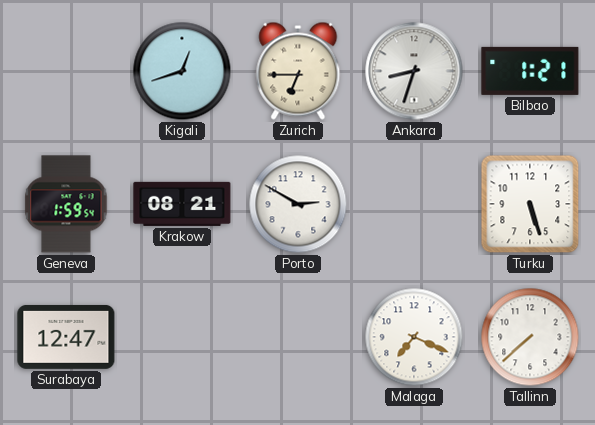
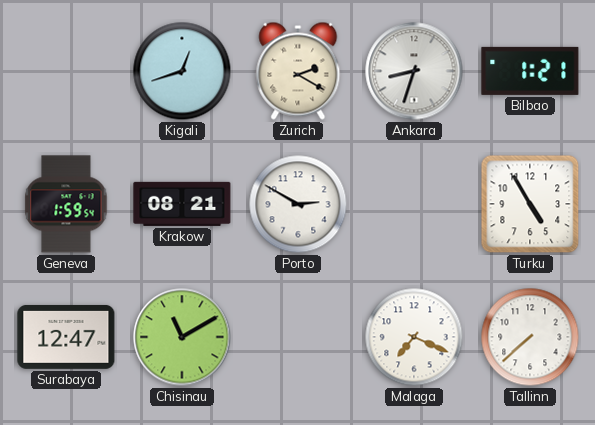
Zurich: 6:45 -> 2:20 (298, 71)
Turku: 5:27 -> 4:55 (530, 204)
Chisinau: none -> 11:10 (182, 337)
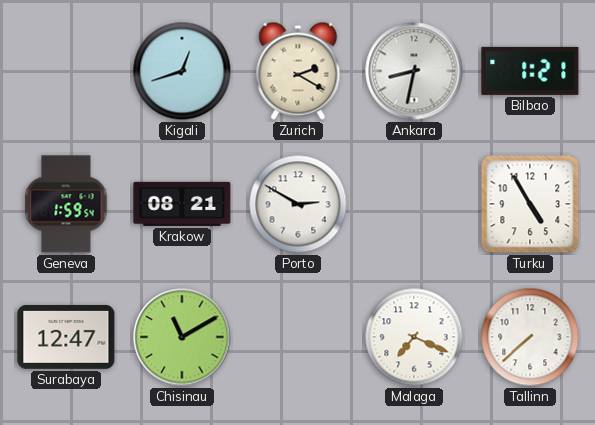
Ankara: 8:33 -> 8:32 (414, 71)
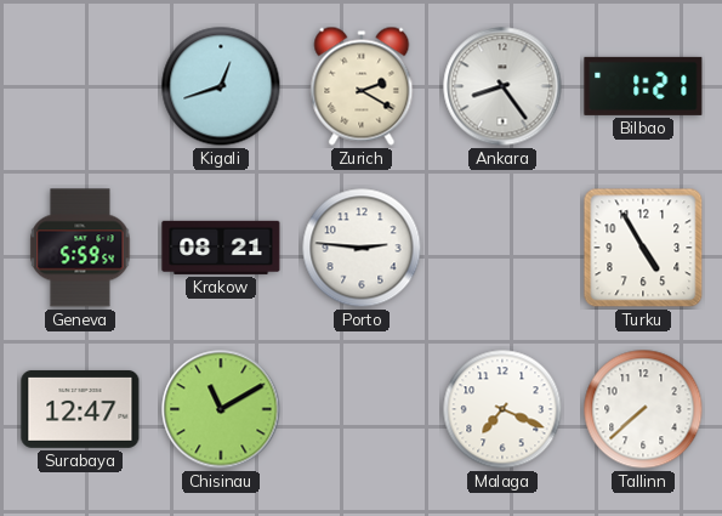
Ankara: 8:32 -> 8:24 (502, 86)
Geneva: 1:59 -> 5:59 (80, 248)
Porto: 2:50 -> 2:46 (362, 248)
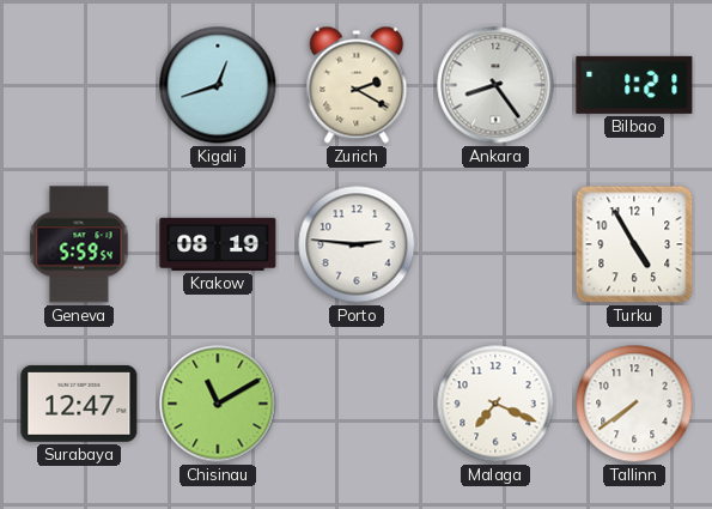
Krakow: 08:21 -> 08:19 (218, 244)
Tallinn: 7:38 -> 7:39 (634, 404)
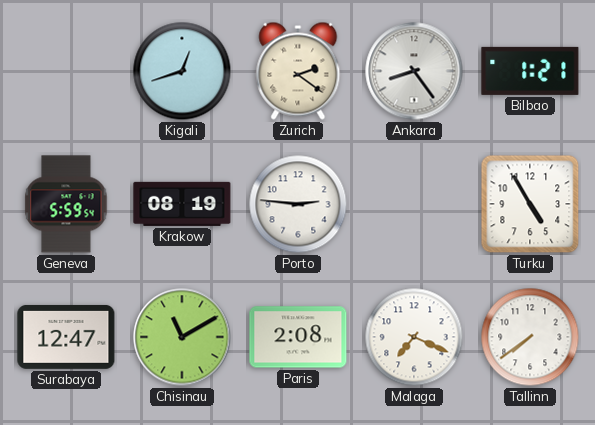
Zurich: 2:20 -> 2:21 (298, 71)
Paris: none -> 2:08 (298, 337)
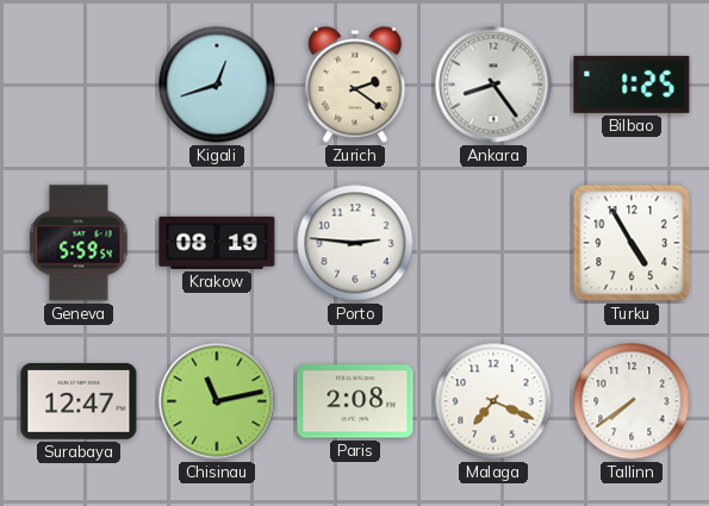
Bilbao: 1:21 -> 1:25 (632, 85)
Chisinau: 11:10 -> 11:13 (217, 401)
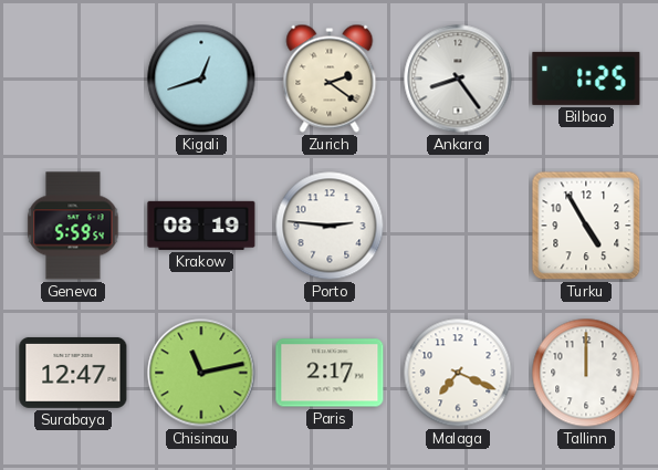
Paris: 2:08 -> 2:17 (330, 373)
Tallinn: 7:39 -> 12:00 (586, 373)
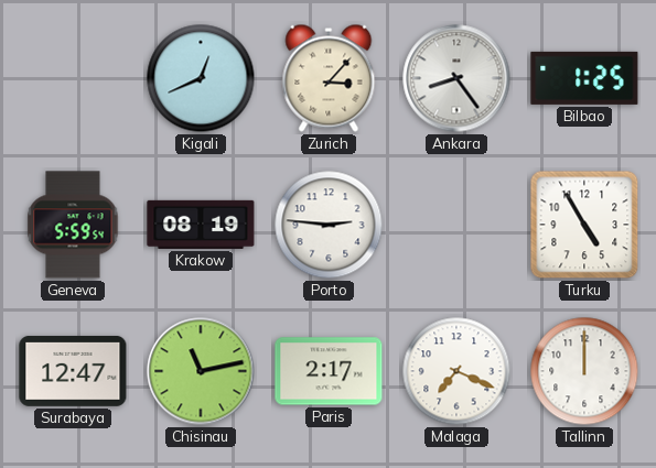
Kigali: 12:42 -> 12:41 (201, 78)
Zurich: 2:21 -> 3:07 (329, 78)
